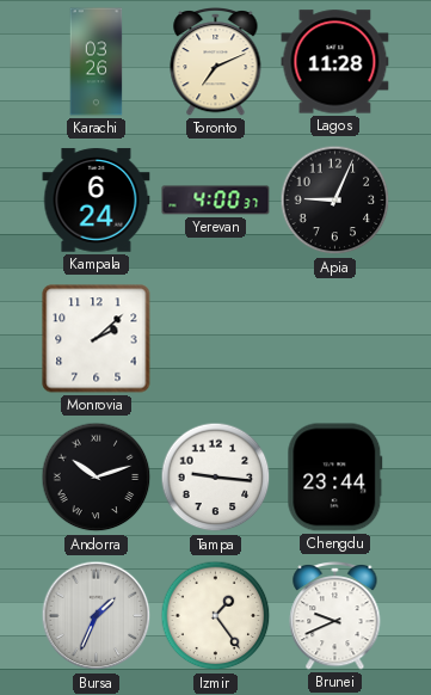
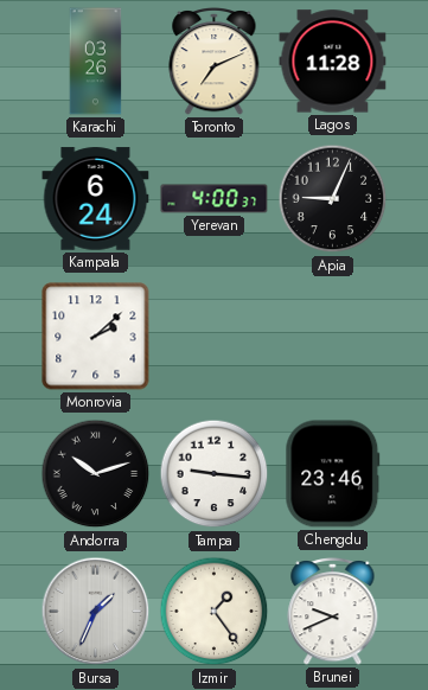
Chengdu: 23:44 -> 23:46 (333, 474)
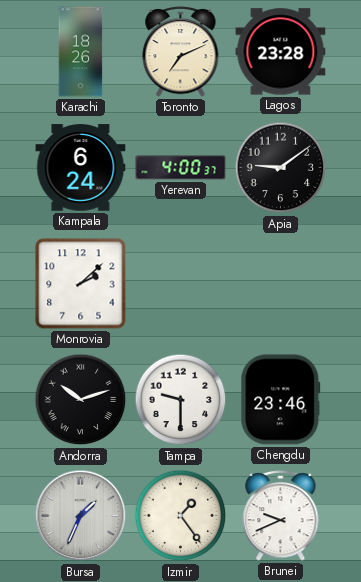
Karachi: 03:26 -> 18:26 (81, 52)
Lagos: 11:28 -> 23:28 (281, 52)
Apia: 9:04 -> 9:09 (281, 168)
Tampa: 9:16 -> 9:30 (181, 400)
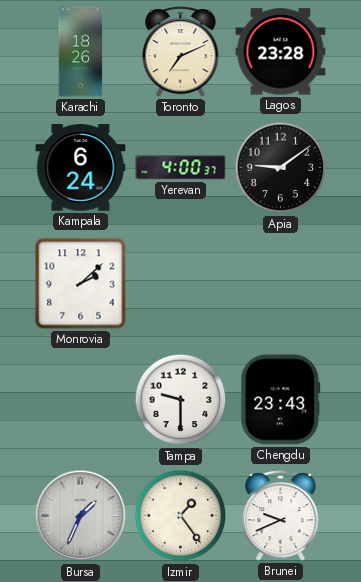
Andorra: 10:12 -> none (81, 400)
Chengdu: 23:46 -> 23:43 (281, 400)
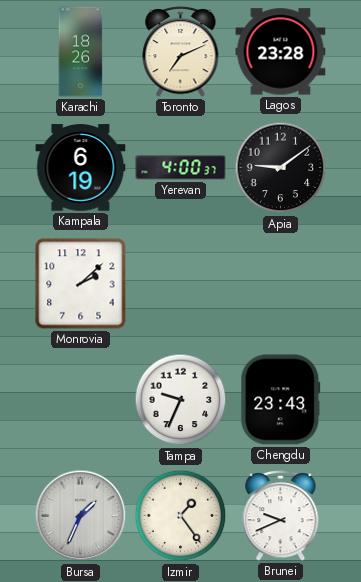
Kampala: 6:24 -> 6:19 (81, 168)
Tampa: 9:30 -> 9:34 (181, 400)
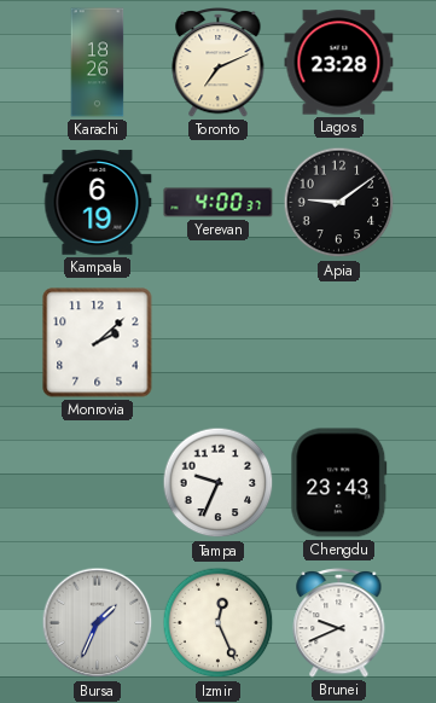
Izmir: 1:24 -> 12:26 (219, 623)
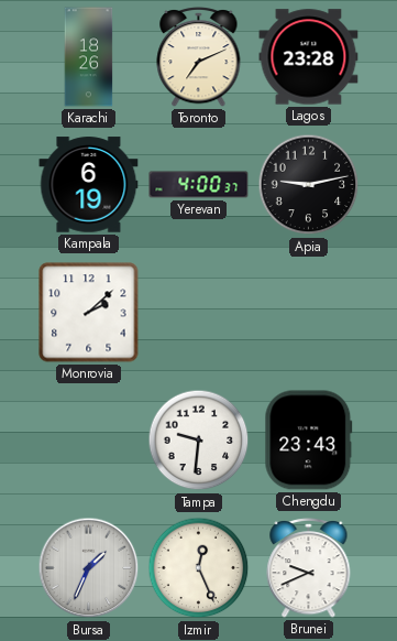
Apia: 9:09 -> 9:13 (309, 185)
Tampa: 9:34 -> 9:31 (199, 441)
